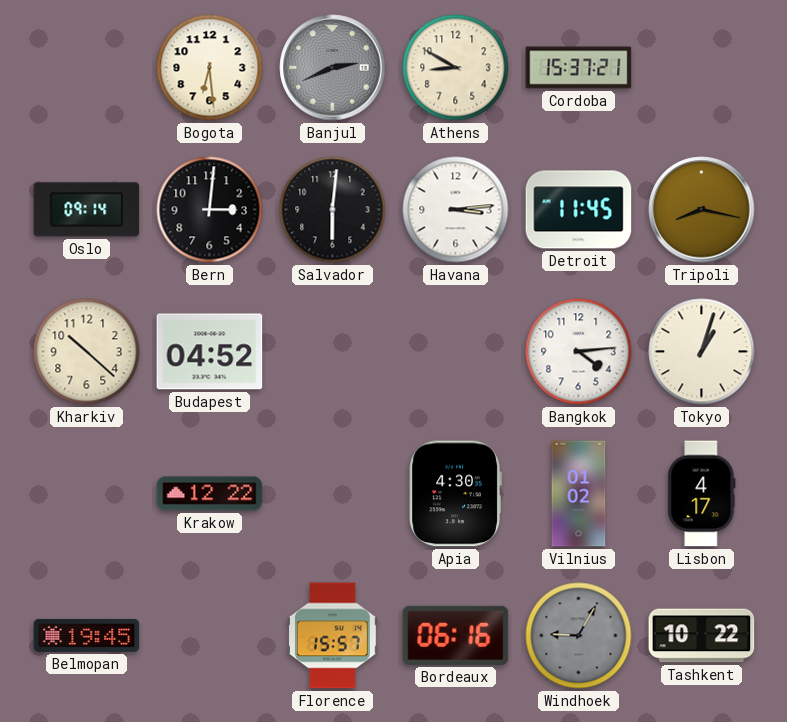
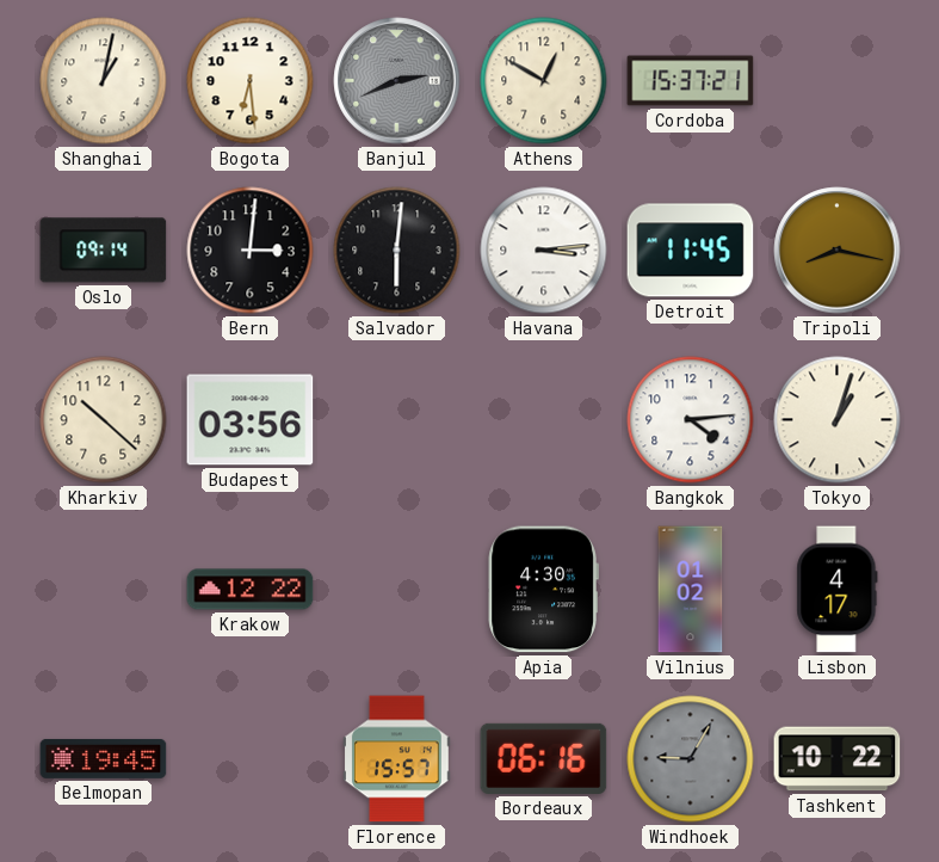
Shanghai: none -> 1:02 (104, 81)
Athens: 8:50 -> 12:50 (544, 81)
Budapest: 04:52 -> 03:56 (251, 420)
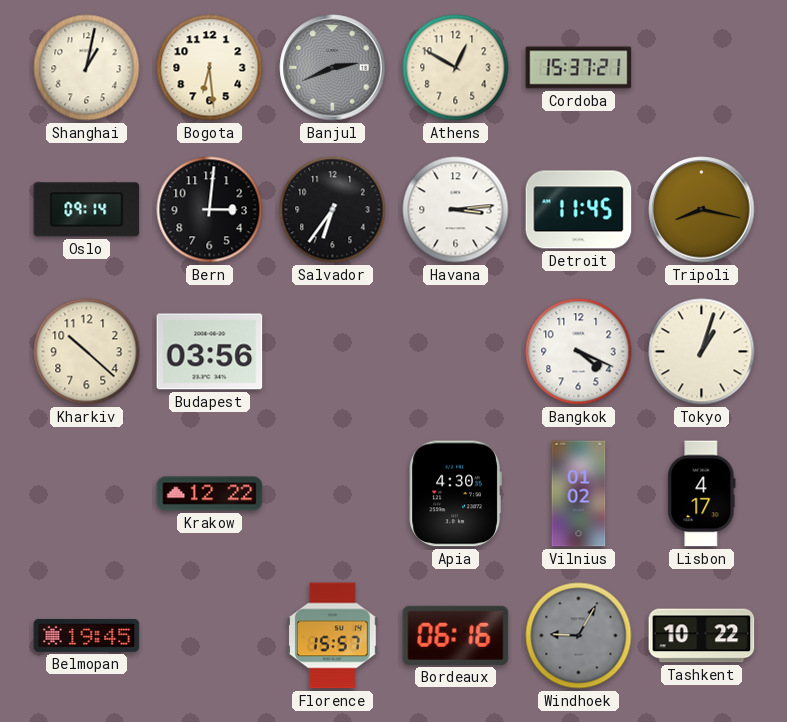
Salvador: 6:01 -> 6:36 (333, 210)
Bangkok: 4:14 -> 4:19 (579, 352)
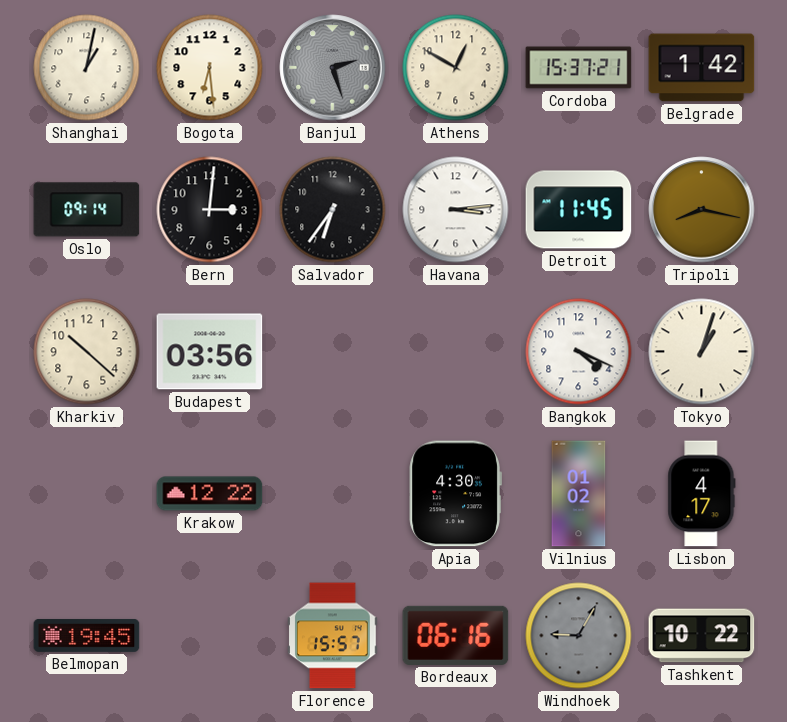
Banjul: 2:41 -> 2:27 (333, 68)
Belgrade: none -> 1:42 (702, 68)
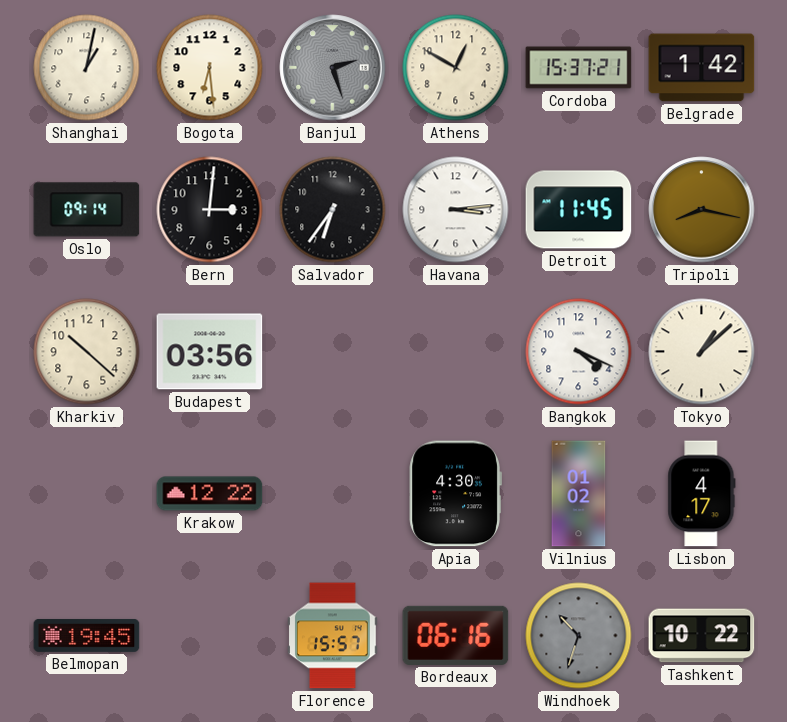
Tokyo: 1:03 -> 1:08 (702, 352)
Windhoek: 9:05 -> 10:33 (579, 636)
